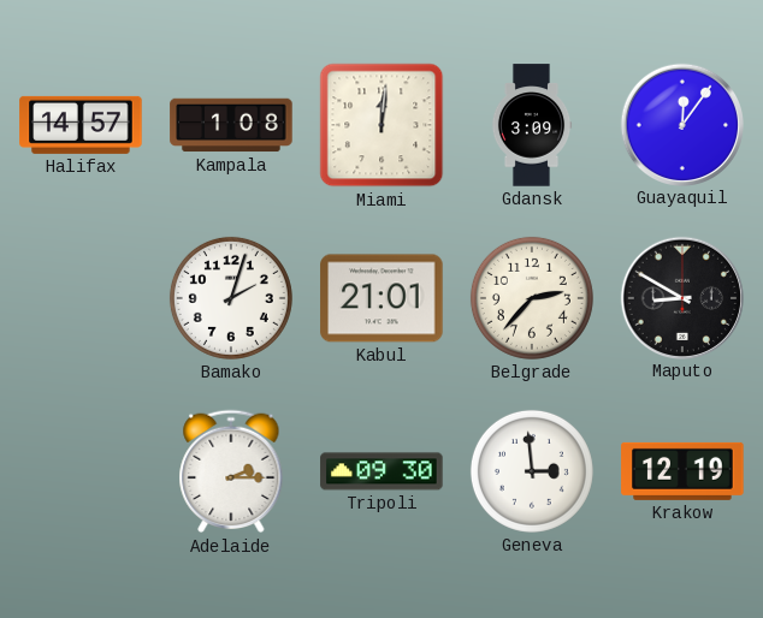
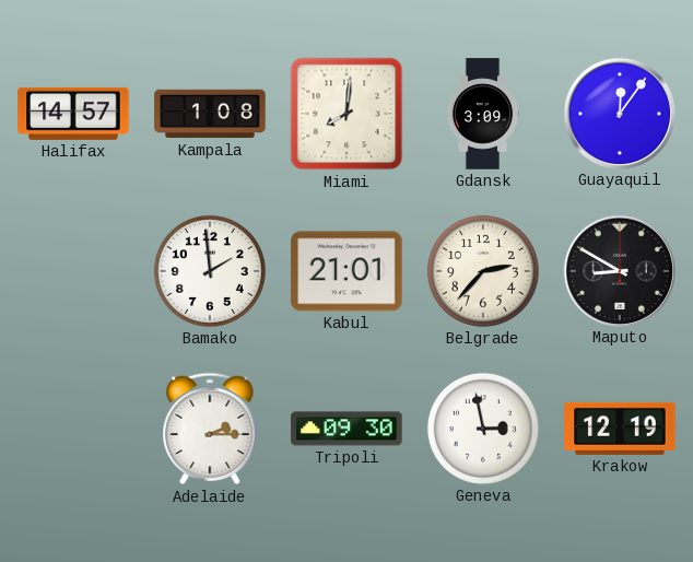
Miami: 12:01 -> 8:01 (346, 114)
Bamako: 2:03 -> 1:59 (210, 271)
Geneva: 2:59 -> 2:58 (483, 429)
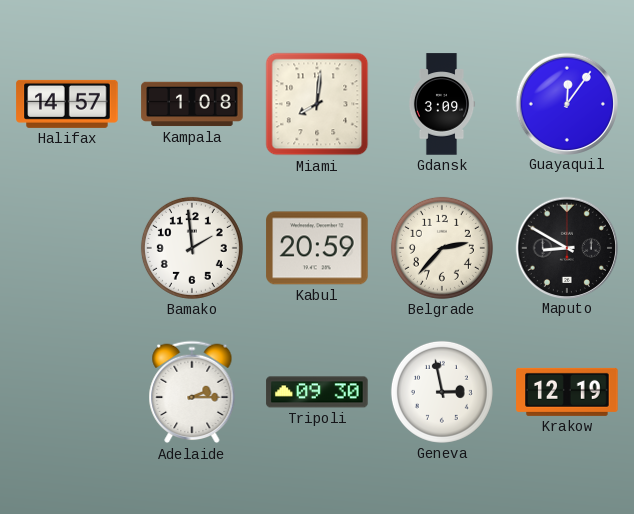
Kabul: 21:01 -> 20:59 (317, 248)
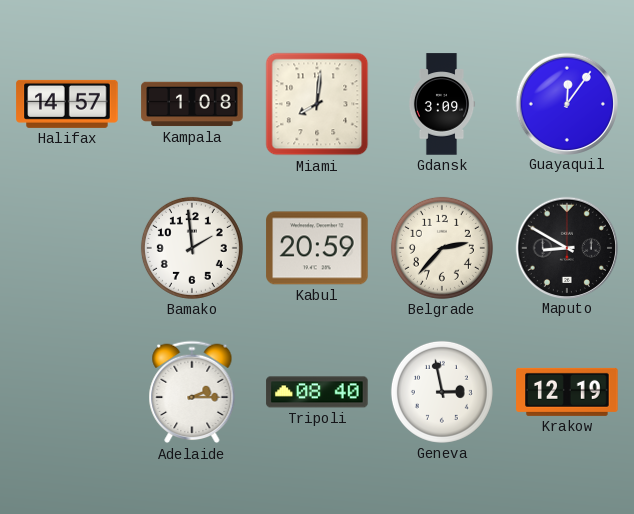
Tripoli: 09:30 -> 08:40 (317, 392)
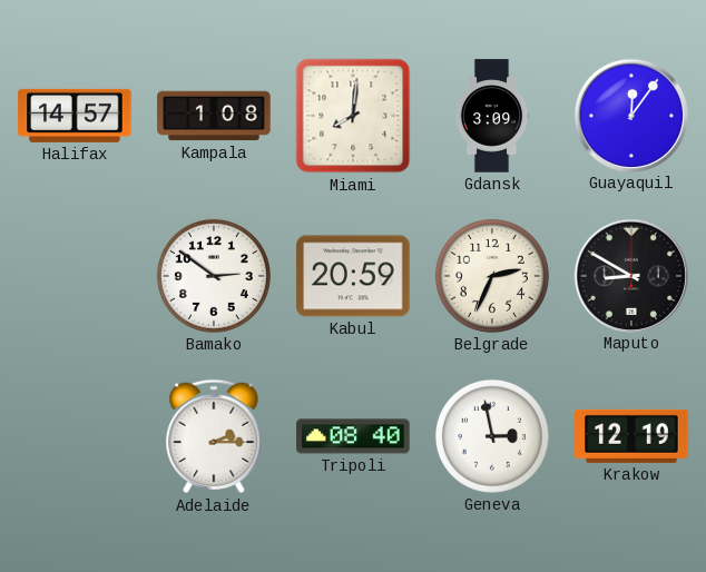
Bamako: 1:59 -> 2:51 (214, 276)
Belgrade: 2:37 -> 2:34 (492, 276)
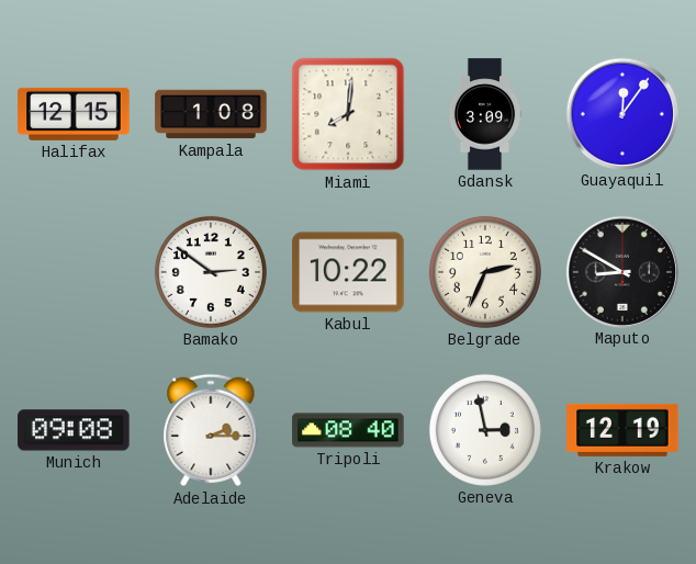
Halifax: 14:57 -> 12:15 (74, 114)
Kabul: 20:59 -> 10:22 (348, 272)
Munich: none -> 09:08 (74, 430)
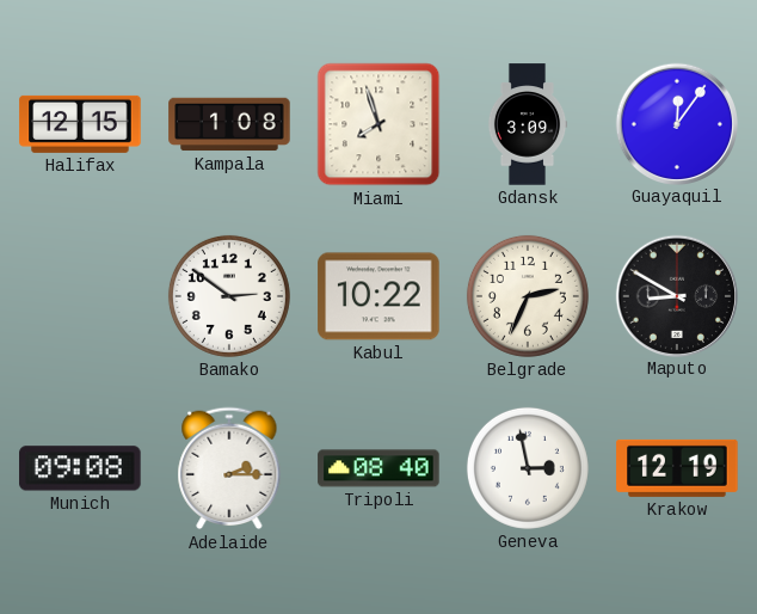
Miami: 8:01 -> 7:57 (378, 124)
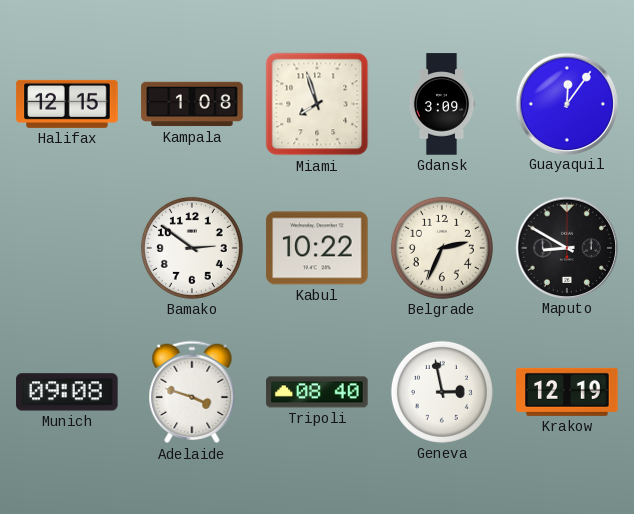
Adelaide: 2:15 -> 3:48 (192, 392)
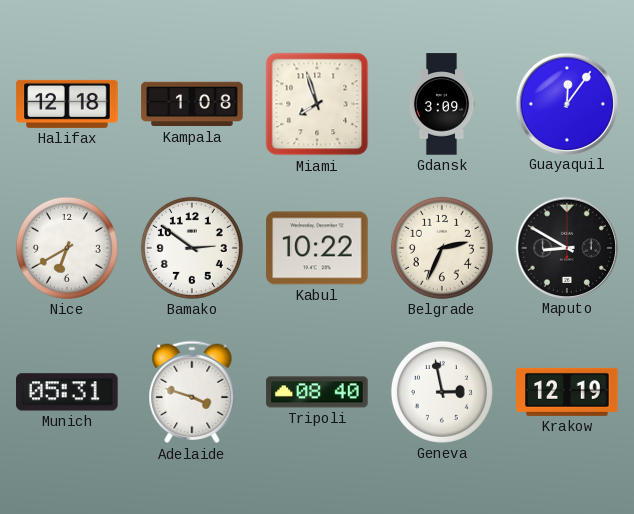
Halifax: 12:15 -> 12:18 (67, 104)
Nice: none -> 6:40 (67, 248)
Munich: 09:08 -> 05:31 (67, 392)
